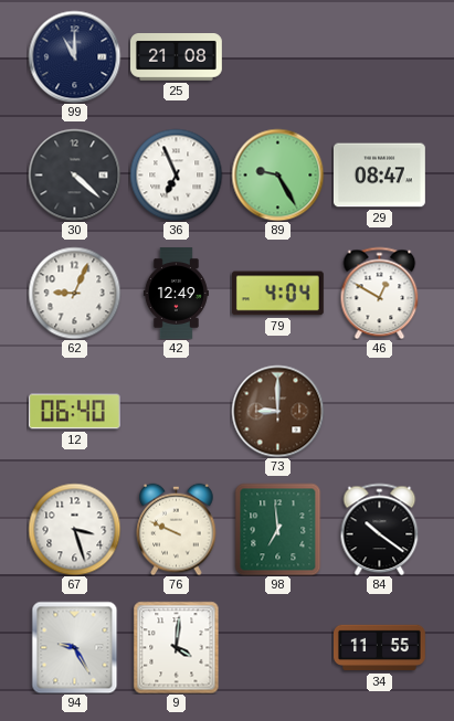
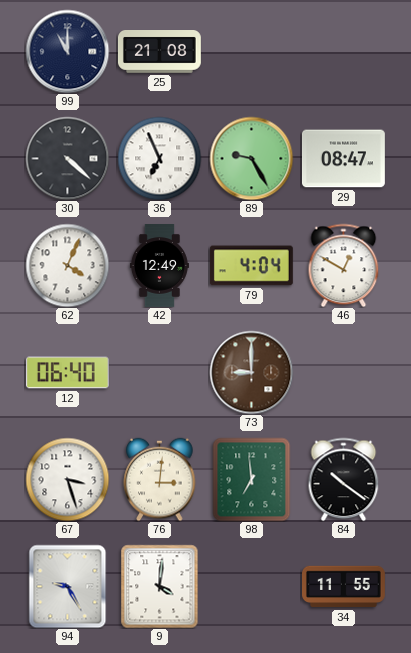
62: 9:04 -> 4:04 (67, 265)
76: 9:49 -> 3:01 (160, 479)
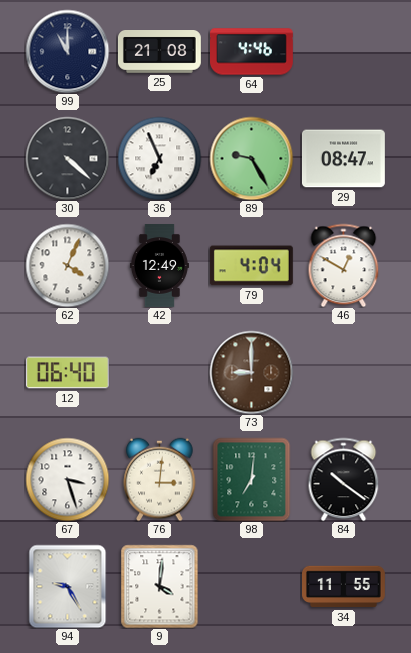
64: none -> 4:46 (252, 52)
98: 6:59 -> 7:01 (252, 479)
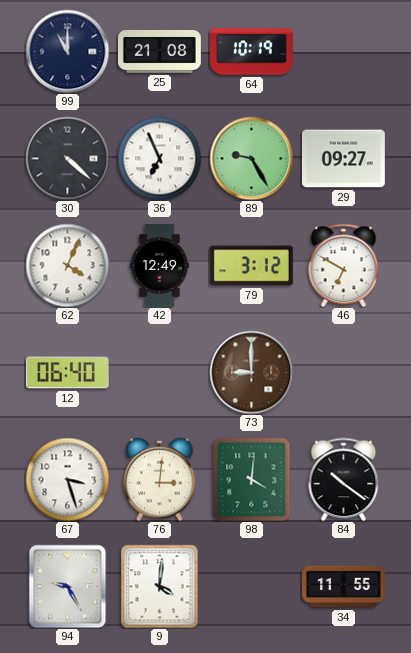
64: 4:46 -> 10:19 (252, 52)
29: 08:47 -> 09:27 (343, 159)
79: 4:04 -> 3:12 (251, 266)
46: 12:50 -> 6:50 (344, 265)
98: 7:01 -> 4:01 (252, 479)
